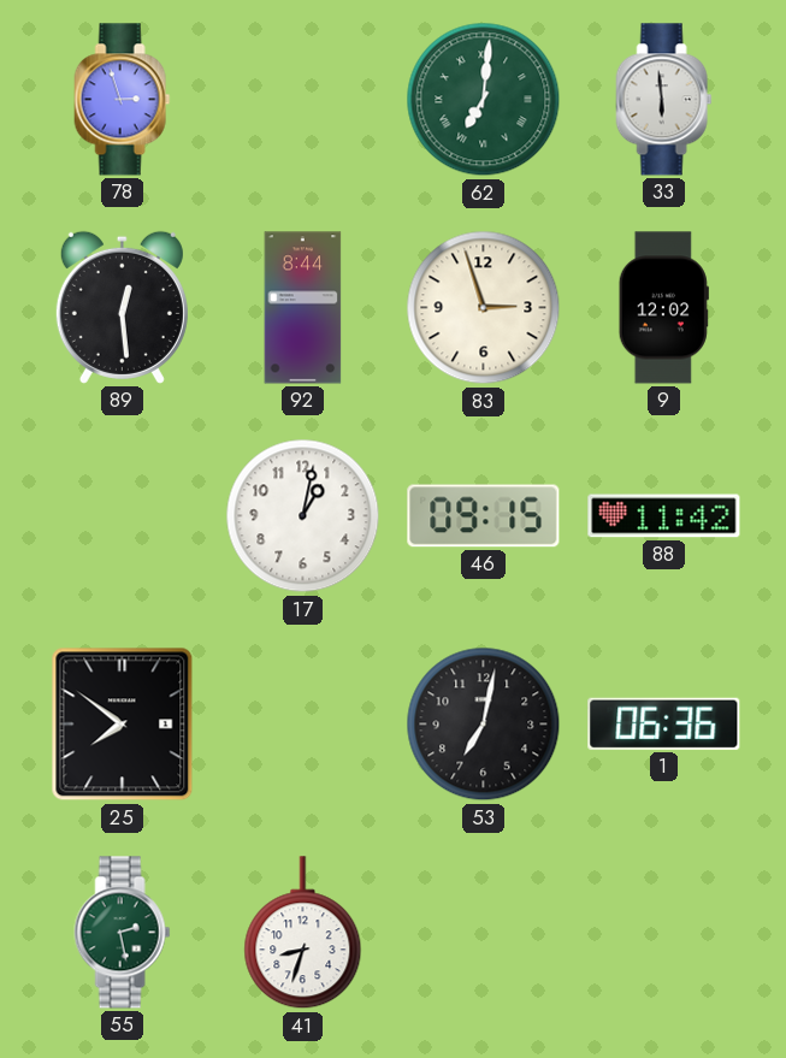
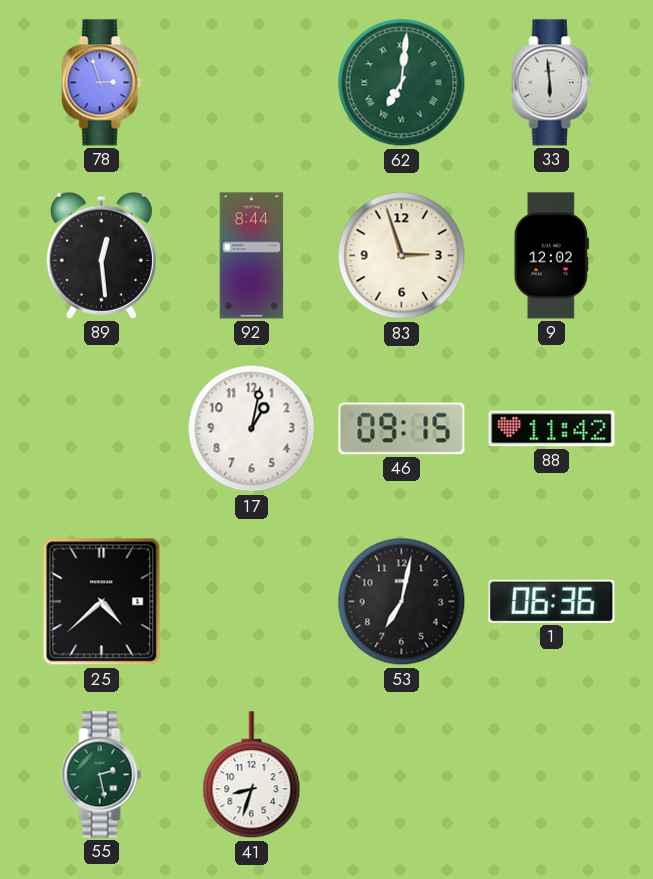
25: 7:51 -> 4:38 (102, 602)
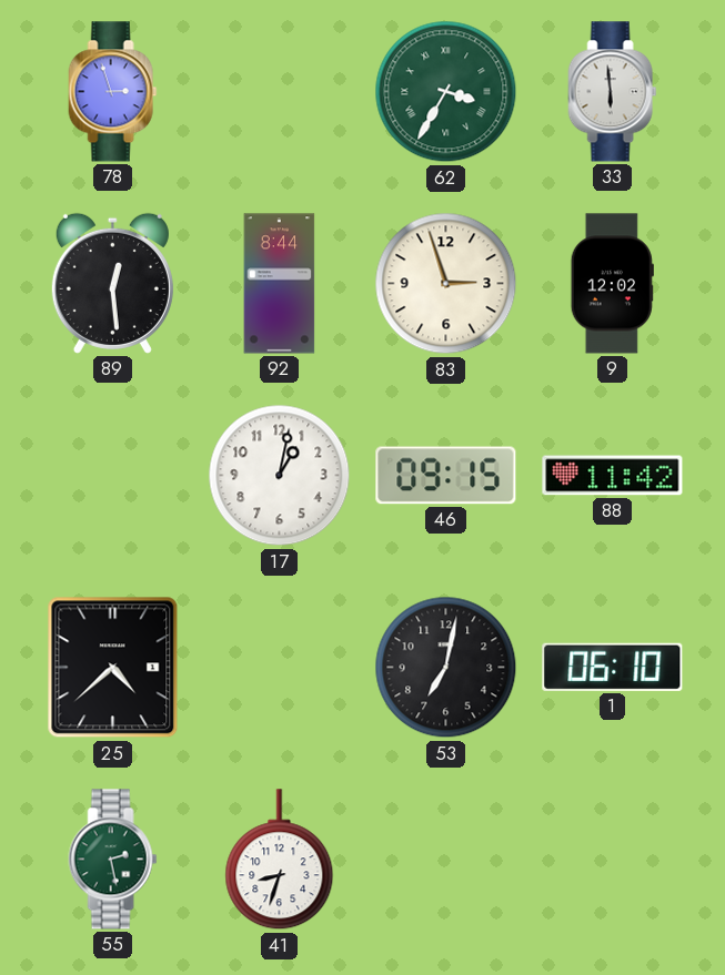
62: 7:01 -> 3:35 (446, 92)
1: 06:36 -> 06:10 (613, 667)
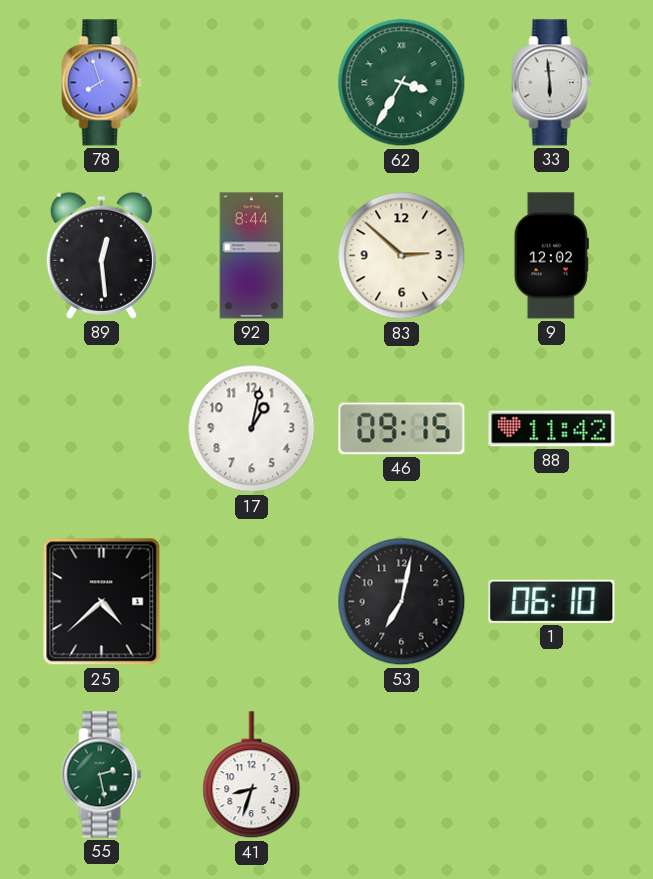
78: 2:57 -> 7:57 (102, 83)
83: 2:57 -> 2:52 (402, 256)
